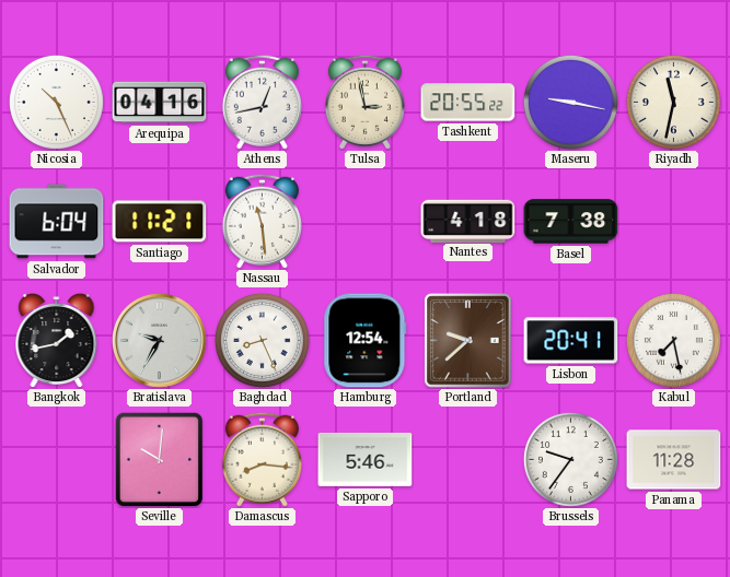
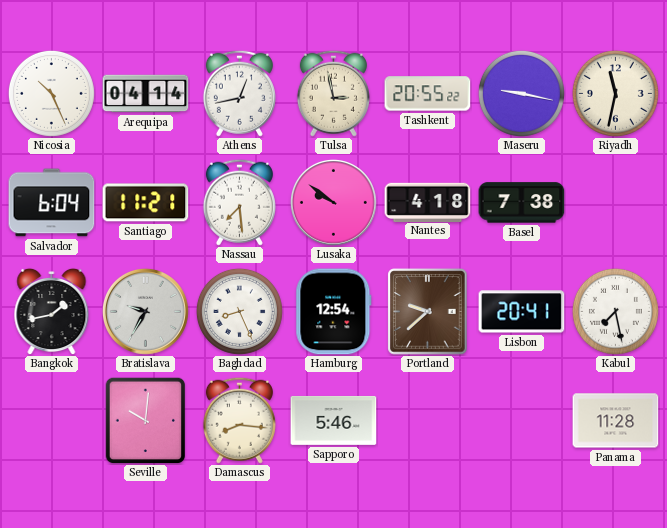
Arequipa: 04:16 -> 04:14 (146, 94)
Nassau: 11:29 -> 7:29 (239, 202)
Lusaka: none -> 9:51 (333, 202)
Brussels: 9:36 -> none (570, 459)
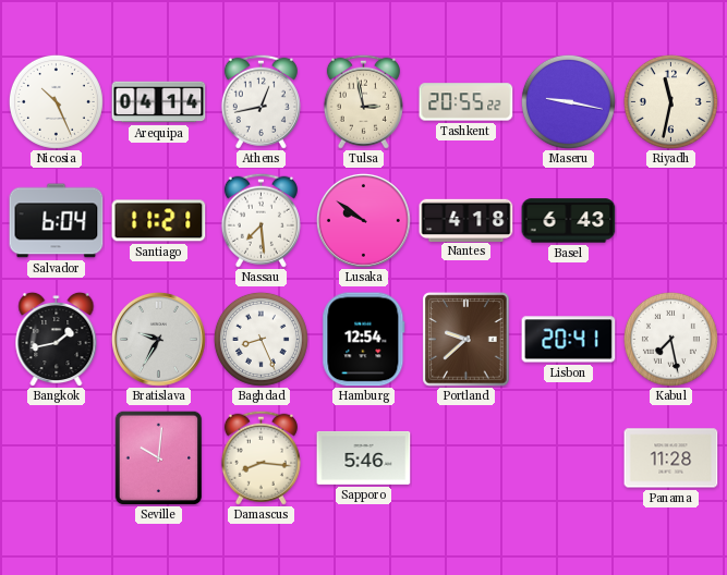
Basel: 7:38 -> 6:43 (569, 221)
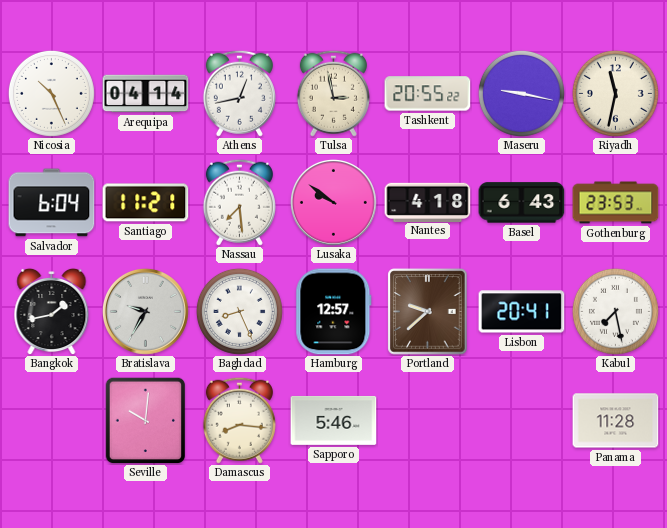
Gothenburg: none -> 23:53 (616, 203)
Hamburg: 12:54 -> 12:57 (334, 312)
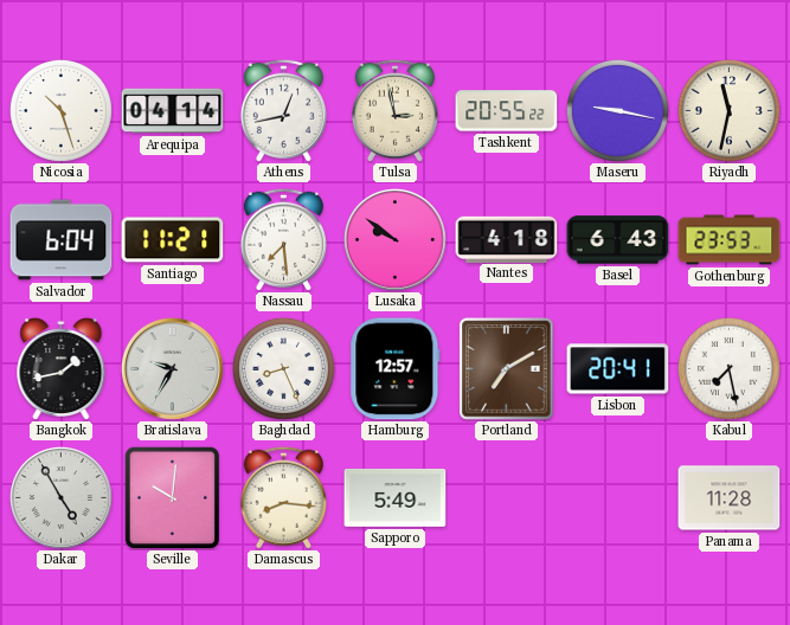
Nicosia: 10:26 -> 10:27 (60, 110)
Portland: 9:38 -> 7:10 (507, 369)
Dakar: none -> 4:55 (60, 497)
Sapporo: 5:46 -> 5:49 (396, 497)
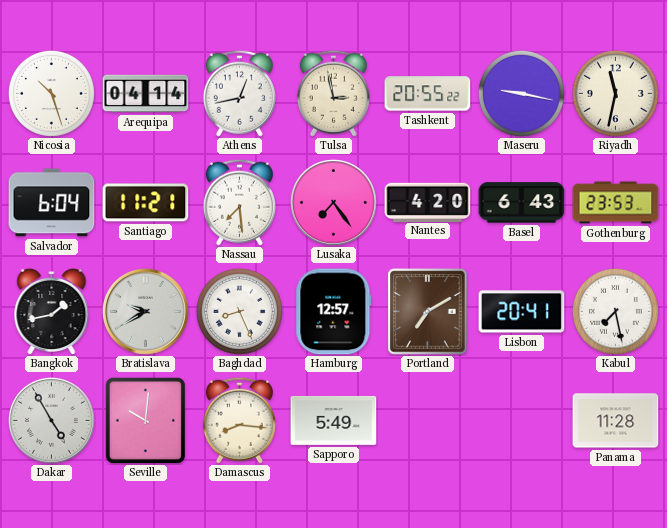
Lusaka: 9:51 -> 7:24 (333, 202)
Nantes: 4:18 -> 4:20 (428, 202)
Bratislava: 9:35 -> 9:40 (145, 311)
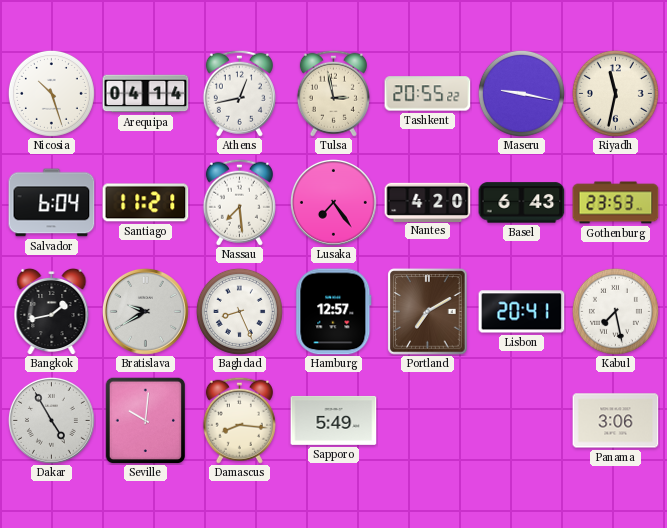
Panama: 11:28 -> 3:06 (616, 421)
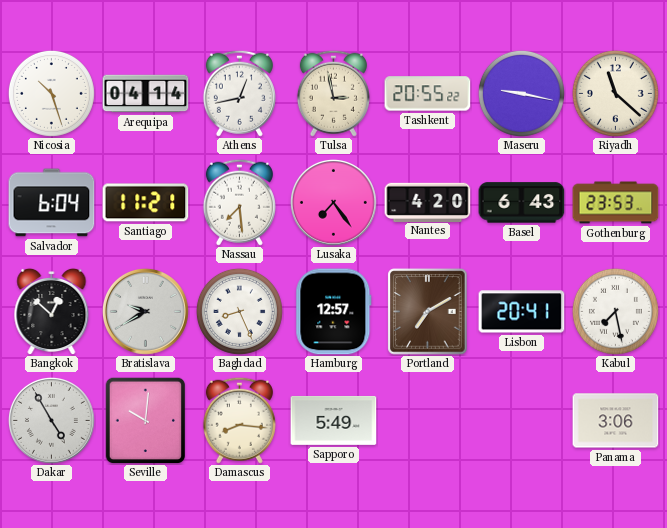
Riyadh: 11:32 -> 11:22 (615, 93)
Bangkok: 1:43 -> 12:52 (52, 311)
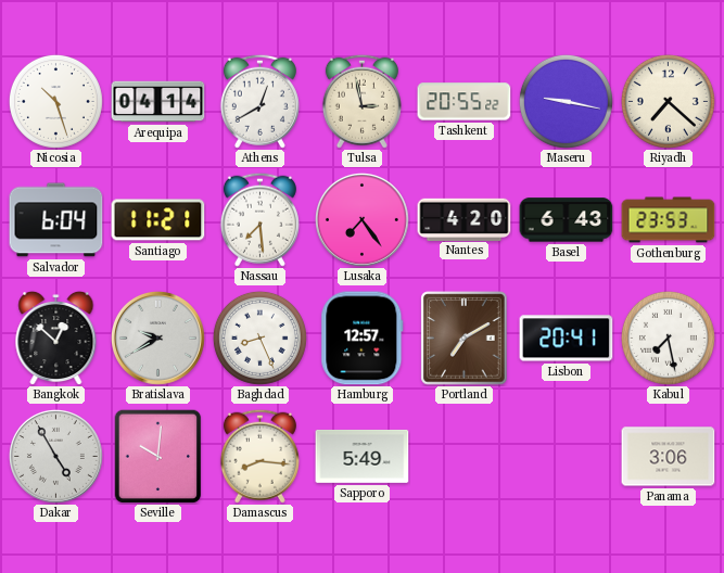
Athens: 12:43 -> 12:40 (259, 101)
Riyadh: 11:22 -> 7:22 (668, 101)
